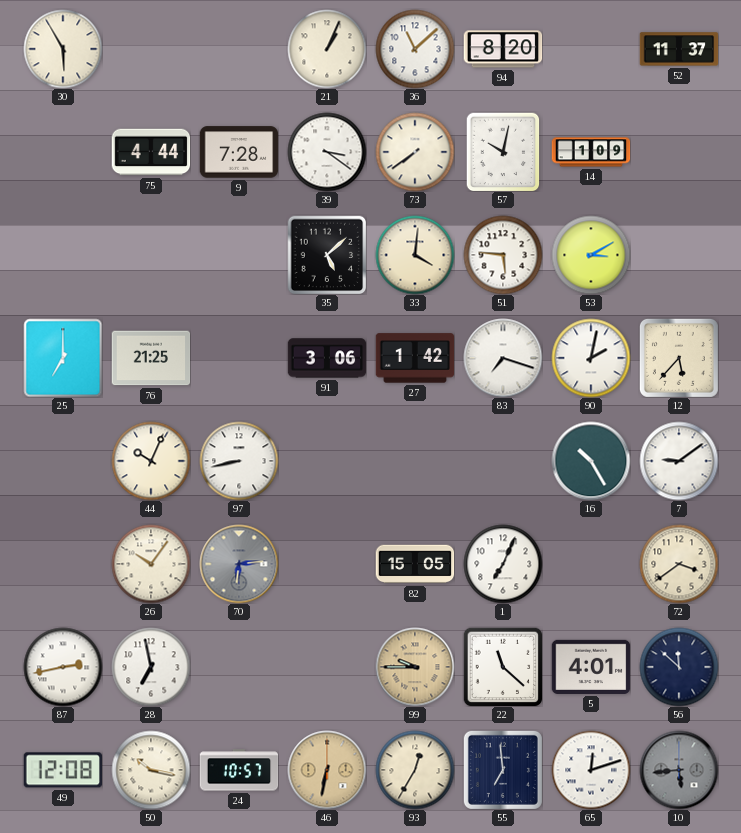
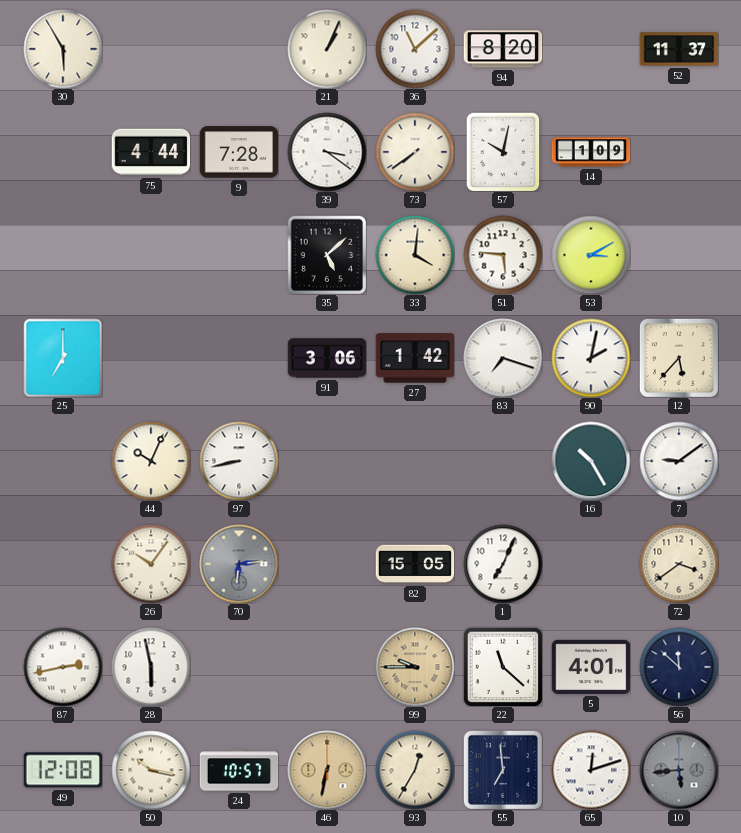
76: 21:25 -> none (151, 358)
28: 6:58 -> 5:58 (151, 667)
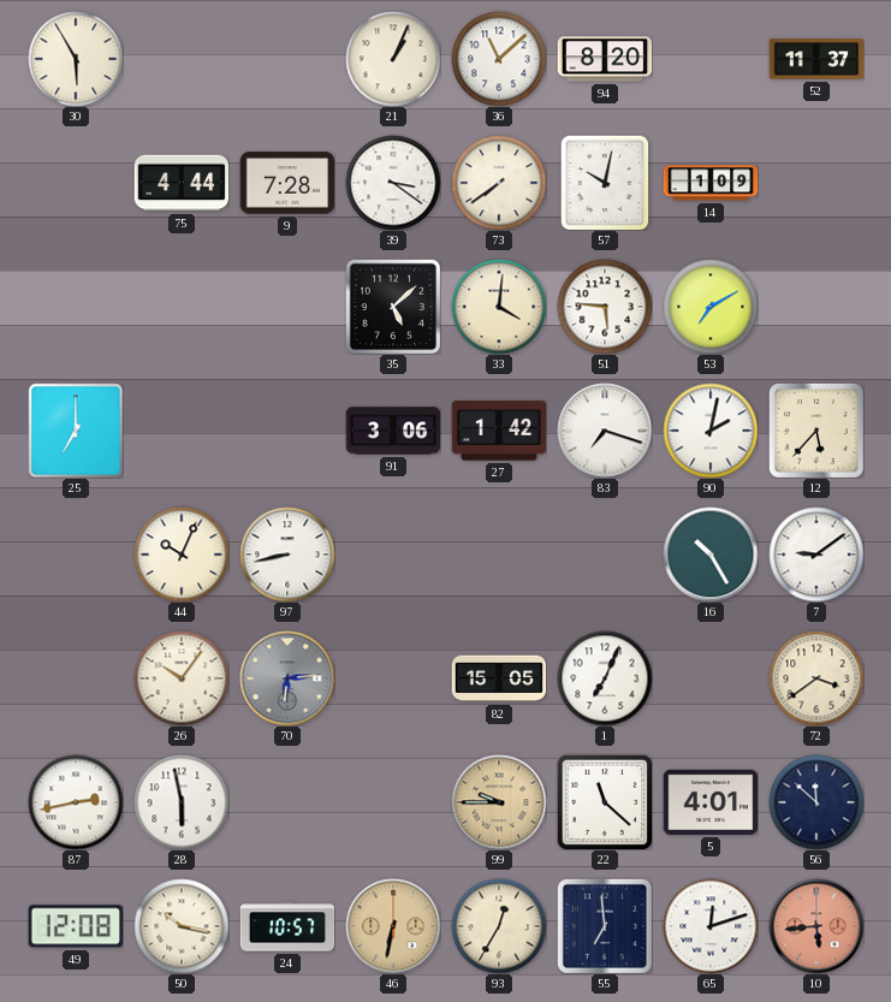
53: 3:10 -> 7:10 (711, 307)
10 dial: grey -> salmon (816, 926)
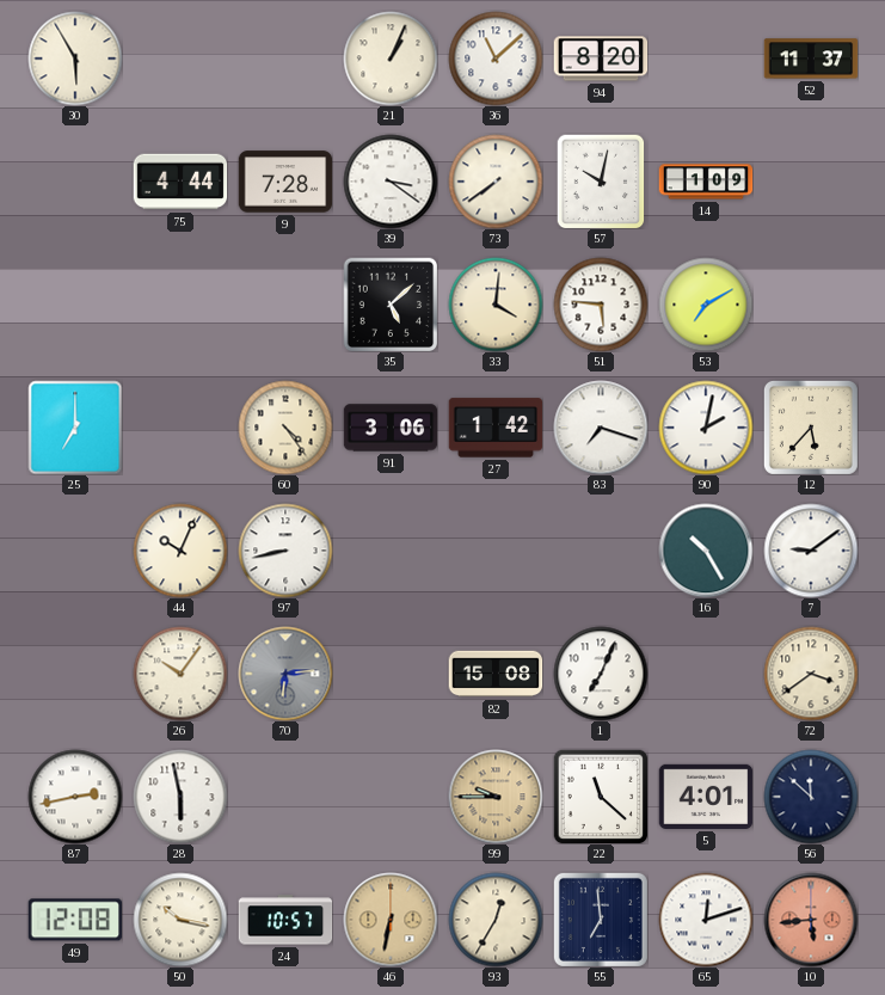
60: none -> 4:24 (285, 428)
82: 15:05 -> 15:08 (496, 674)
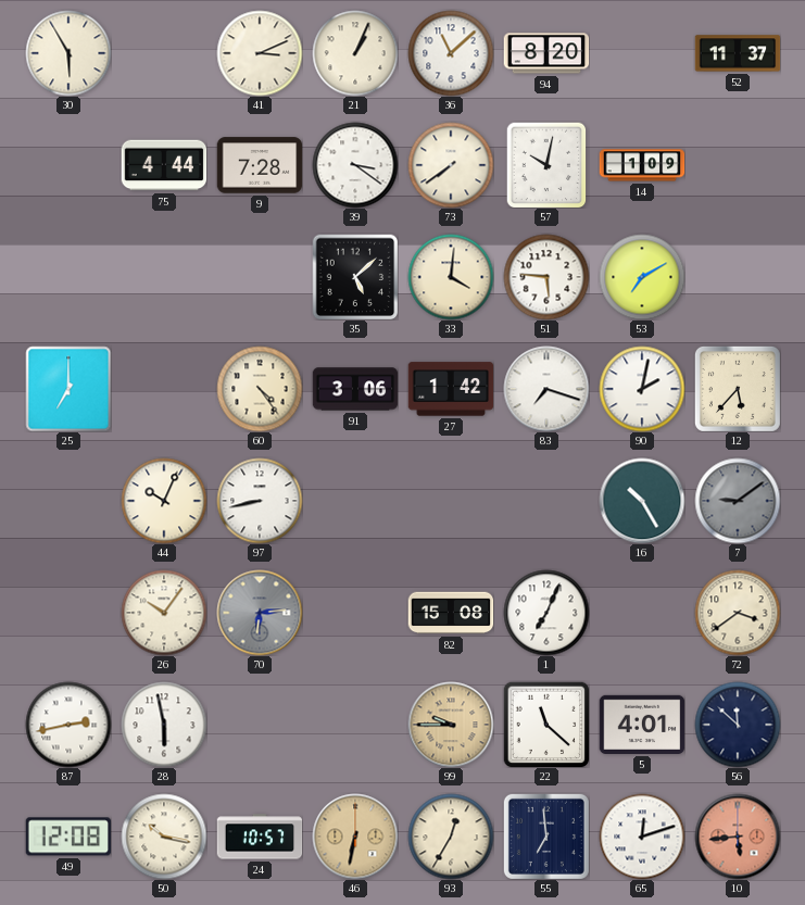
41: none -> 3:11 (260, 53)
7 dial: white -> grey (738, 501)
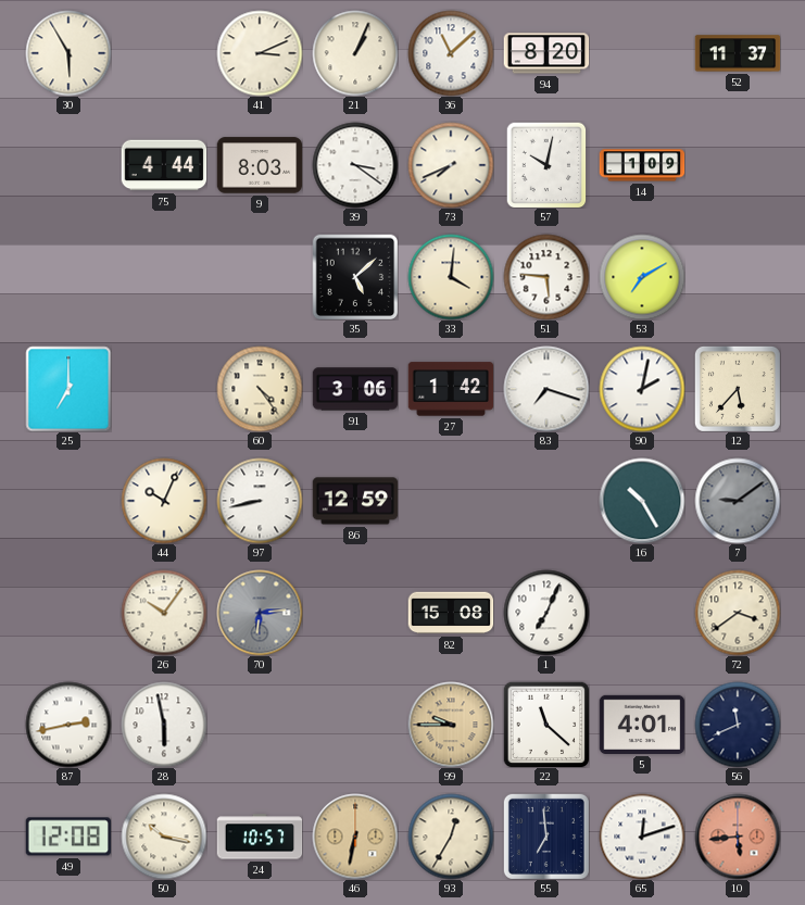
9: 7:28 -> 8:03 (260, 165)
73: 7:39 -> 7:41 (451, 165)
86: none -> 12:59 (355, 501)
56: 11:52 -> 11:41 (738, 725)
